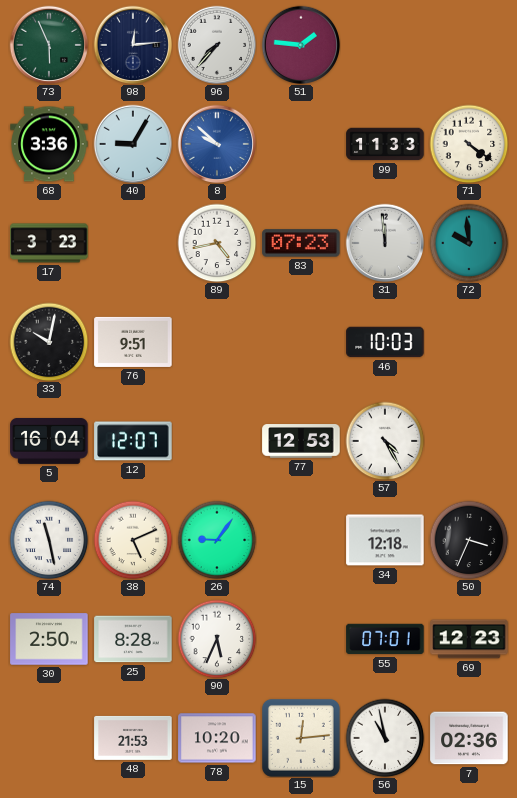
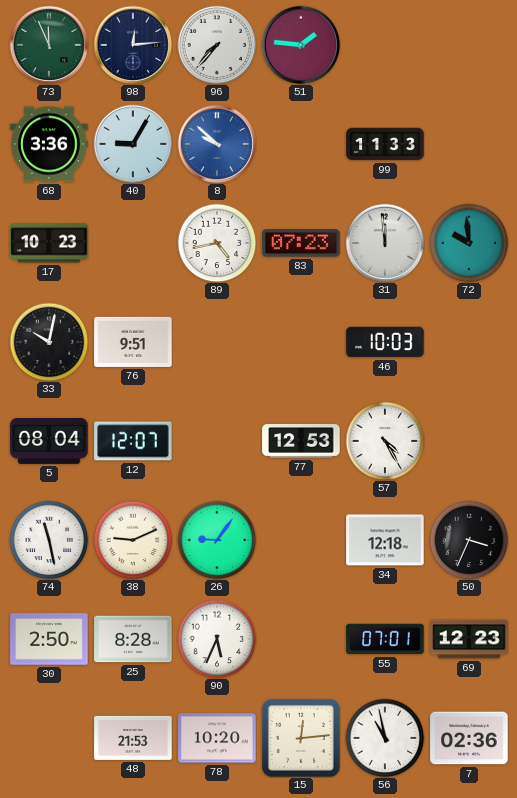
73: 5:56 -> 11:56 (49, 45)
71: 4:21 -> none (469, 144)
17: 3:23 -> 10:23 (49, 243)
5: 16:04 -> 08:04 (49, 441)
38: 5:11 -> 9:11 (133, 540)
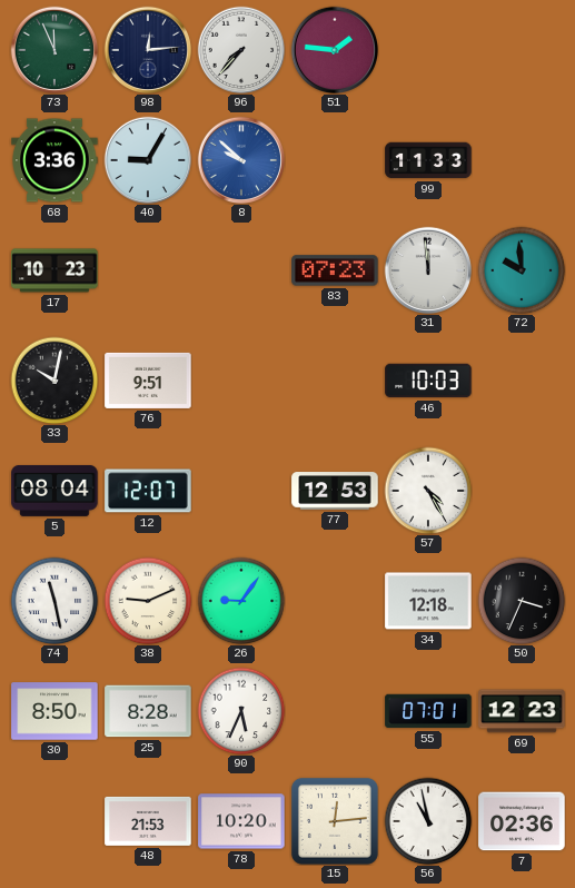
89: 4:43 -> none (217, 243)
30: 2:50 -> 8:50 (54, 711)
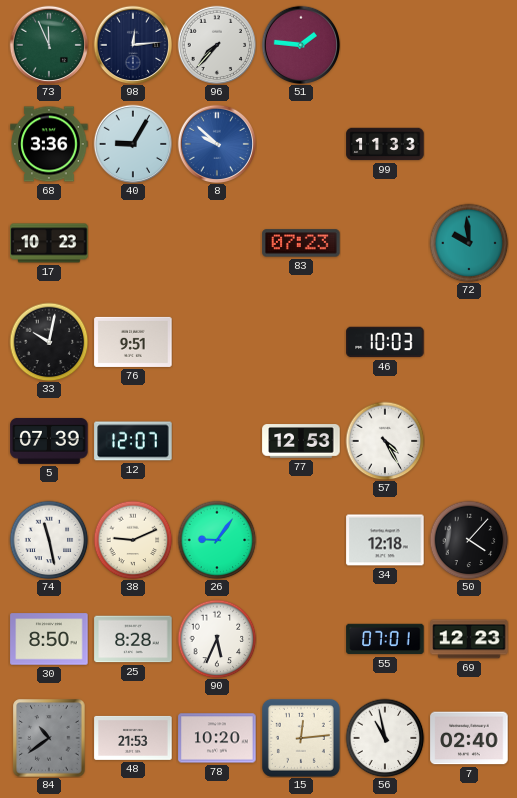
31: 11:59 -> none (428, 270)
5: 08:04 -> 07:39 (49, 441)
50: 3:34 -> 4:07 (469, 540)
84: none -> 10:39 (49, 738)
7: 02:36 -> 02:40 (469, 738)
